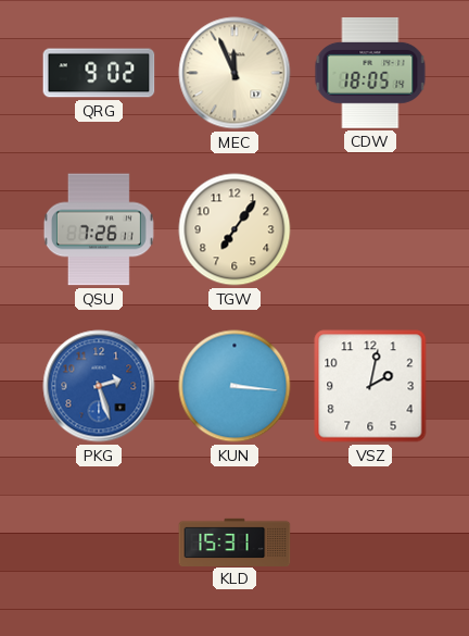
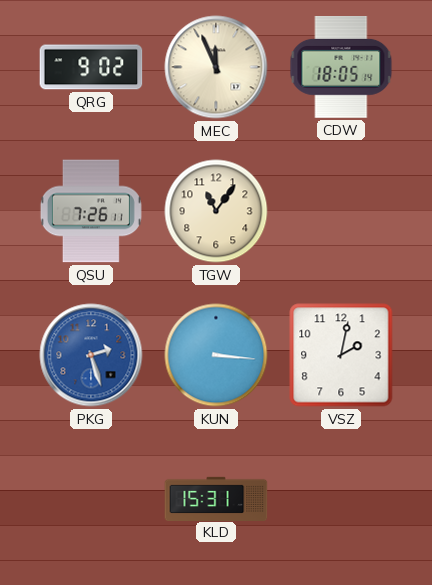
TGW: 7:06 -> 11:06 (216, 211)
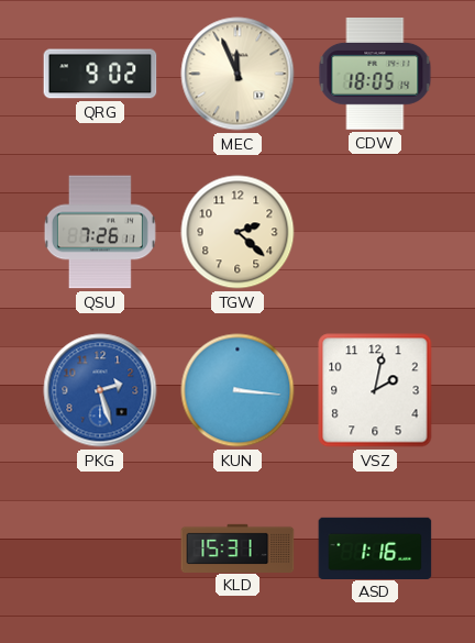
TGW: 11:06 -> 2:22 (237, 232)
ASD: none -> 1:16 (375, 547)
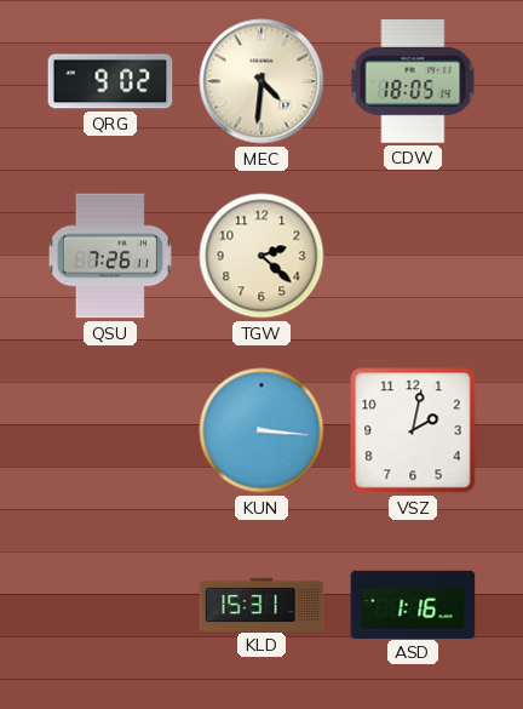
MEC: 11:56 -> 4:31 (261, 81)
PKG: 2:27 -> none (100, 390)
